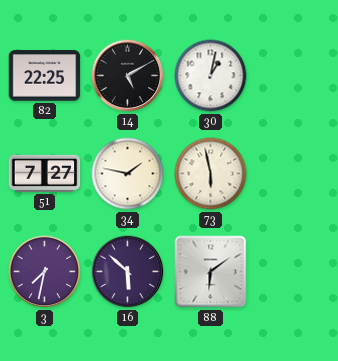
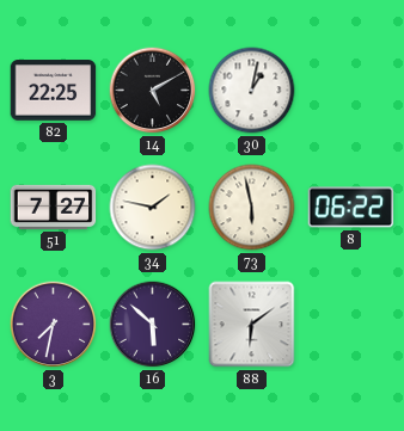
8: none -> 06:22 (351, 208)
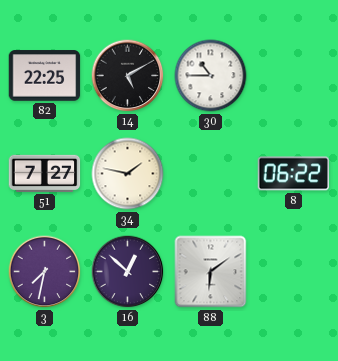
30: 1:02 -> 10:45 (211, 76)
73: 5:58 -> none (252, 208)
16: 5:52 -> 12:52 (128, 272)
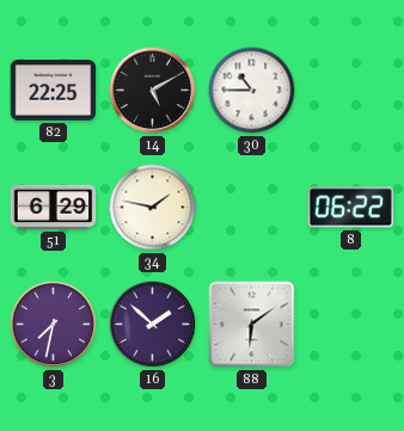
51: 7:27 -> 6:29 (54, 207)
16: 12:52 -> 1:52 (153, 325)
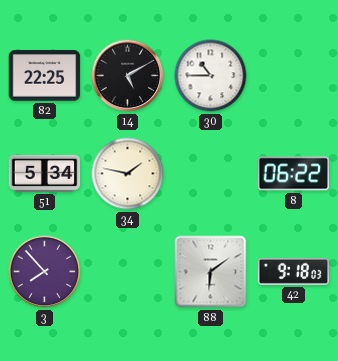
51: 6:29 -> 5:34 (45, 173)
3: 7:32 -> 7:53 (45, 272)
16: 1:52 -> none (153, 325)
42: none -> 9:18 (294, 271)
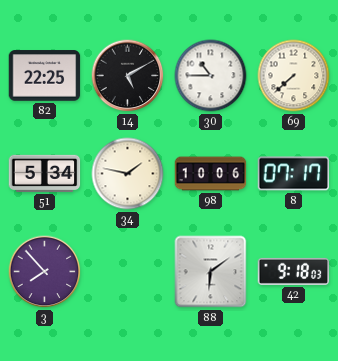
69: none -> 7:38 (294, 76)
98: none -> 10:06 (211, 174)
8: 06:22 -> 07:17 (294, 174)
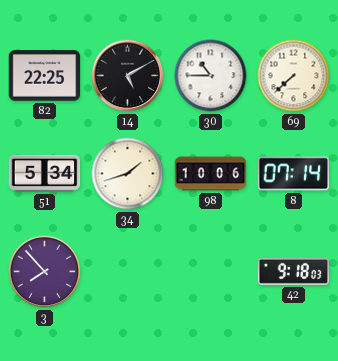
34: 1:47 -> 1:42 (128, 174)
8: 07:17 -> 07:14 (294, 174)
88: 6:09 -> none (211, 272)
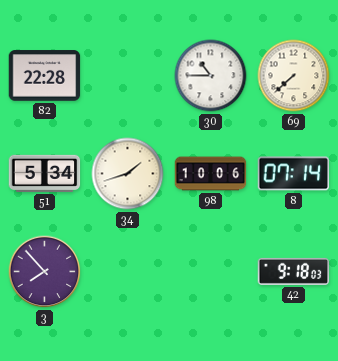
82: 22:25 -> 22:28 (45, 76)
14: 5:10 -> none (128, 76)
